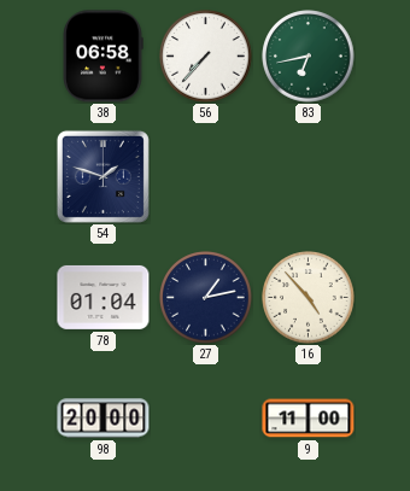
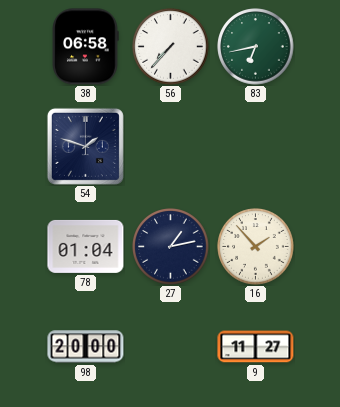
16: 4:53 -> 1:53 (256, 247)
9: 11:00 -> 11:27 (256, 347)
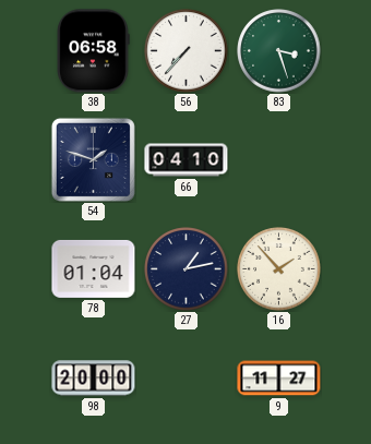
83: 6:43 -> 3:27 (279, 51)
66: none -> 04:10 (187, 160)
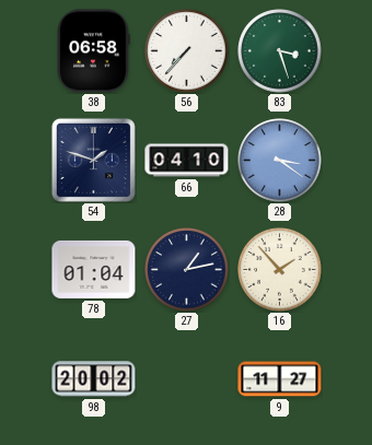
28: none -> 3:21 (280, 161)
98: 20:00 -> 20:02 (94, 379)
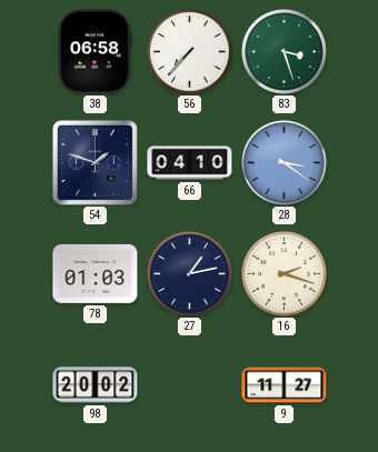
78: 01:04 -> 01:03 (96, 273)
16: 1:53 -> 2:18 (285, 274)
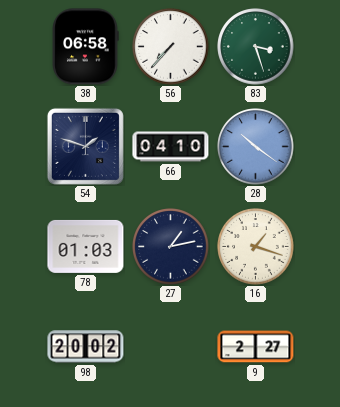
28: 3:21 -> 10:21 (256, 147)
16: 2:18 -> 1:18 (256, 247)
9: 11:27 -> 2:27 (256, 347)
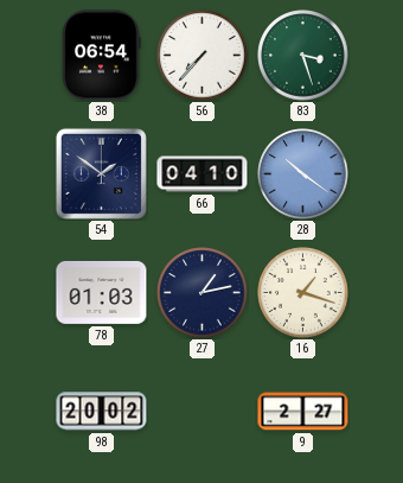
38: 06:58 -> 06:54 (101, 56)
54: 1:48 -> 1:51 (101, 173)
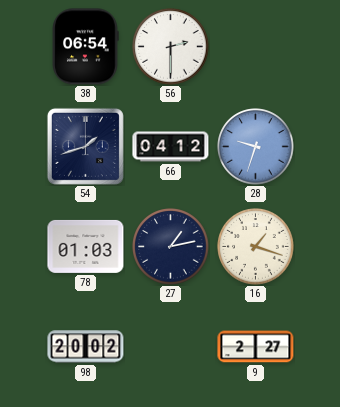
56: 7:37 -> 2:30 (171, 47)
83: 3:27 -> none (303, 56)
54: 1:51 -> 1:42 (85, 146)
66: 04:10 -> 04:12 (171, 147)
28: 10:21 -> 9:33 (256, 147)
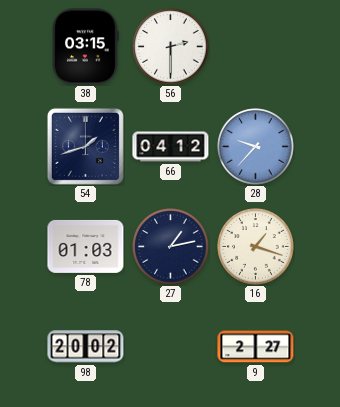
38: 06:54 -> 03:15 (85, 47)
28: 9:33 -> 9:37 (256, 147)
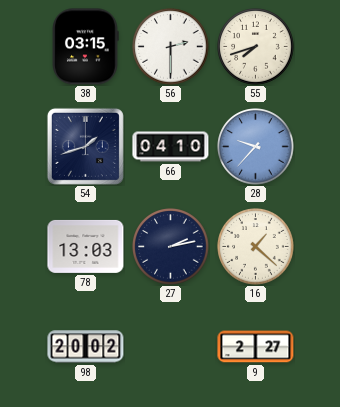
55: none -> 7:42 (256, 47)
66: 04:12 -> 04:10 (171, 147)
78: 01:03 -> 13:03 (86, 246)
27: 1:13 -> 2:13 (171, 247)
16: 1:18 -> 1:22 (256, 247)
